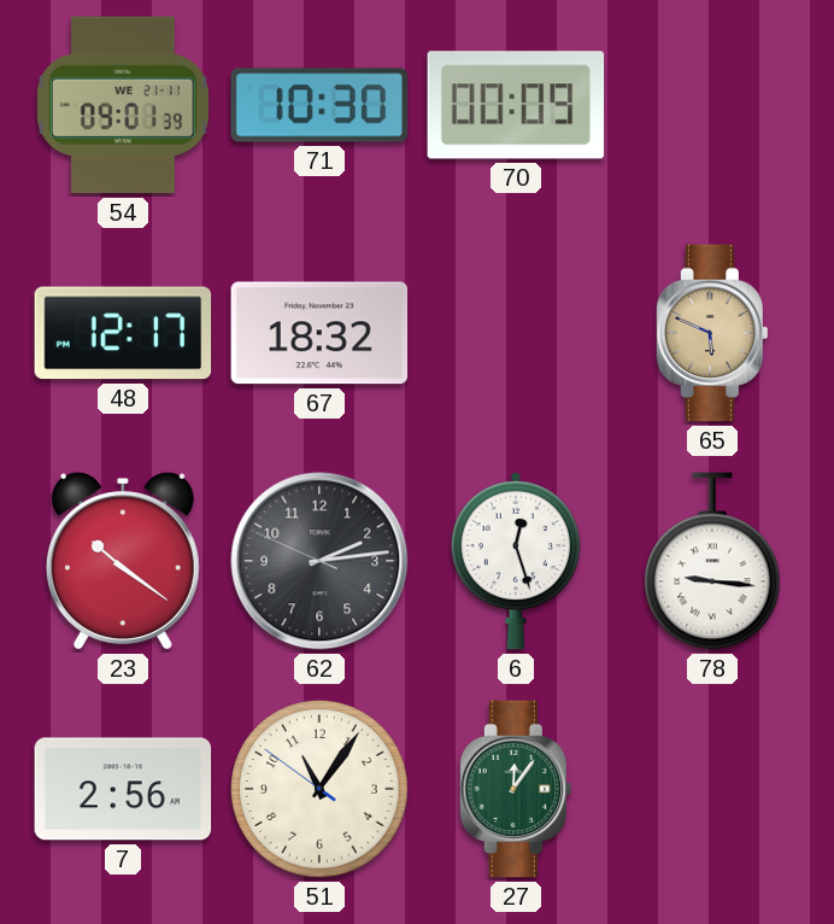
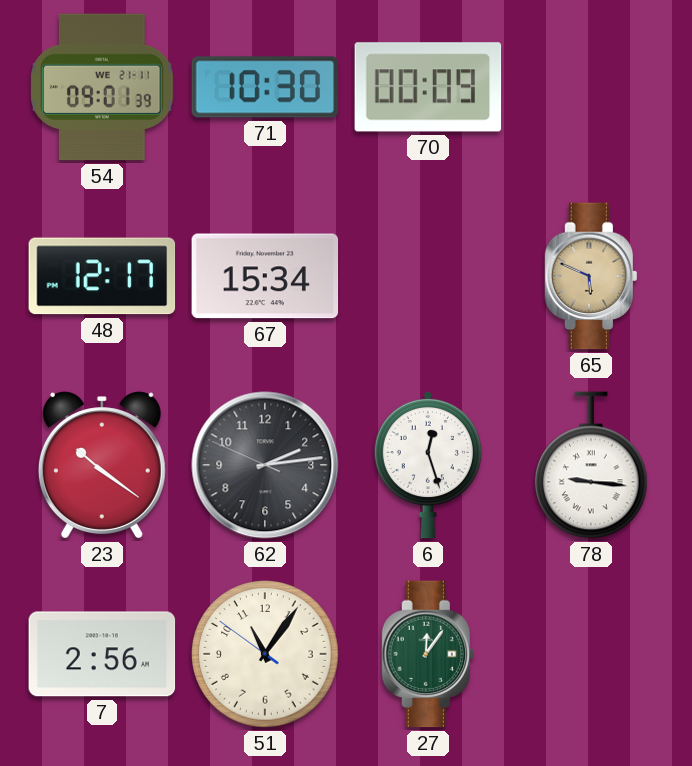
67: 18:32 -> 15:34 (265, 276)
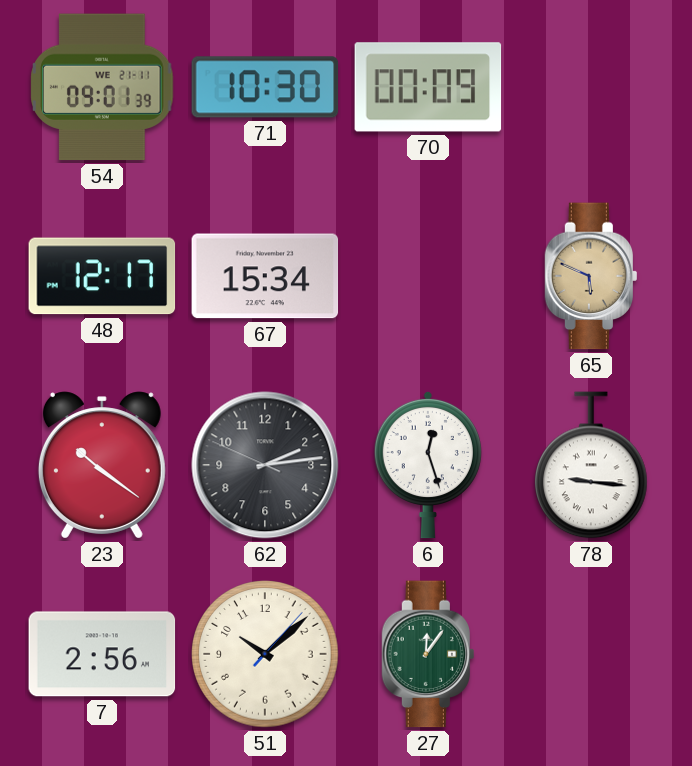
51: 11:05 -> 10:08 (265, 654)
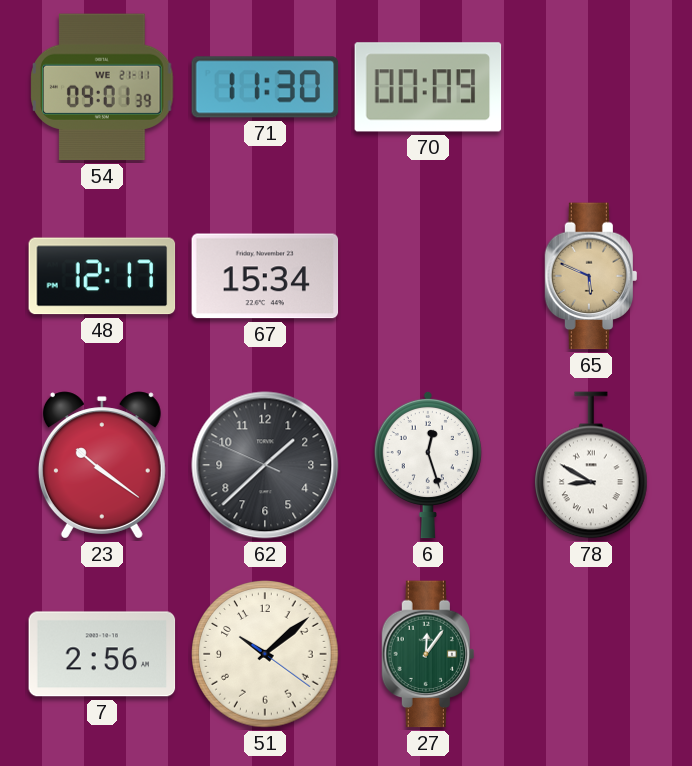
71: 10:30 -> 11:30 (265, 87)
62: 2:13 -> 1:37 (265, 465)
78: 9:16 -> 8:50 (592, 465)
51: 10:08:07 -> 10:08:21 (265, 654)
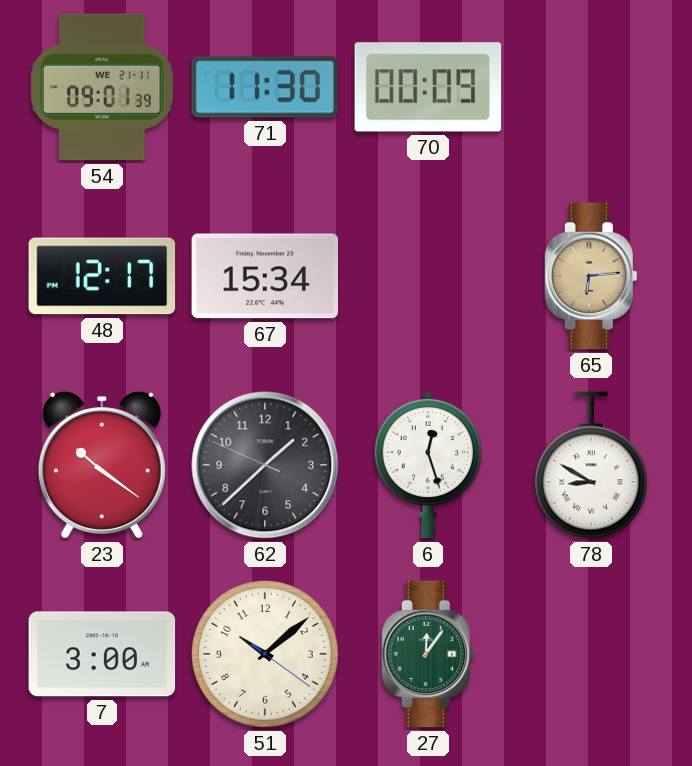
65: 5:49 -> 6:14 (590, 276)
7: 2:56 -> 3:00 (102, 654)
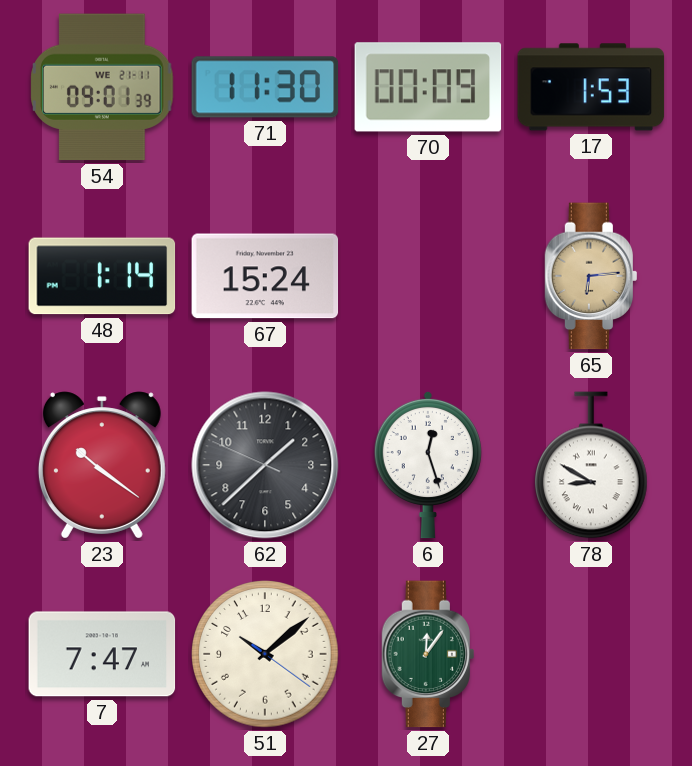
17: none -> 1:53 (591, 87)
48: 12:17 -> 1:14 (102, 276)
67: 15:34 -> 15:24 (265, 276)
7: 3:00 -> 7:47 (102, 654)
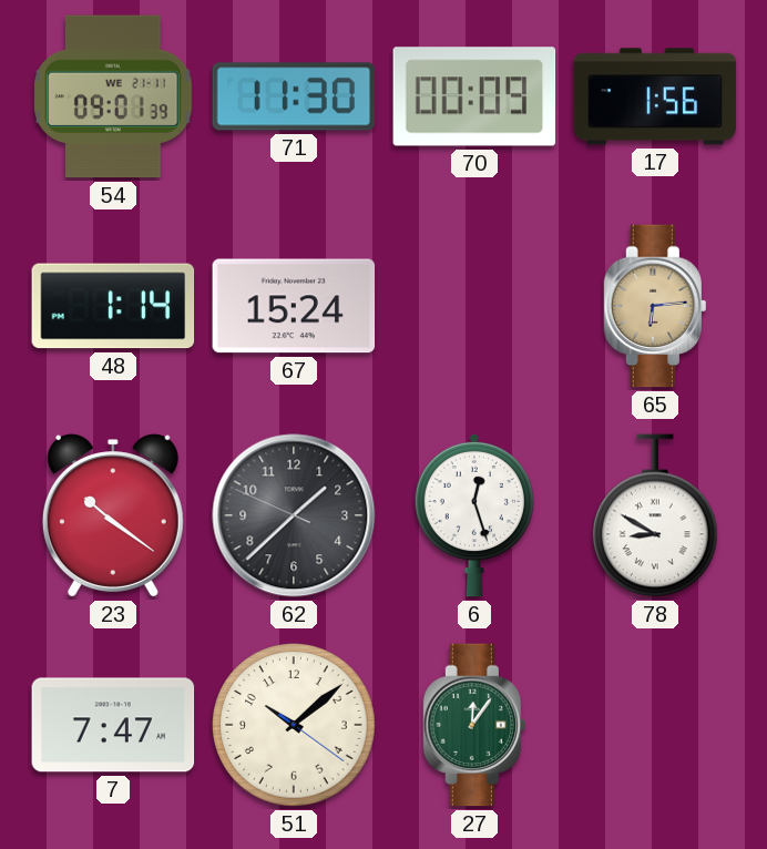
17: 1:53 -> 1:56 (655, 96)
